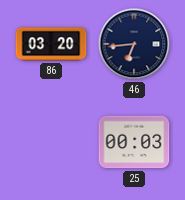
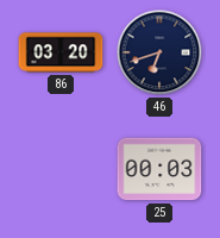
46: 6:44 -> 6:42 (159, 52)
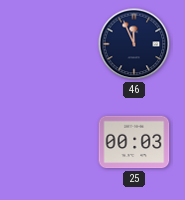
86: 03:20 -> none (61, 52)
46: 6:42 -> 11:56 (134, 44)
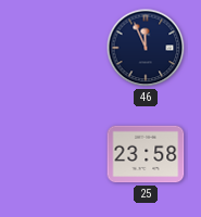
25: 00:03 -> 23:58 (146, 154)
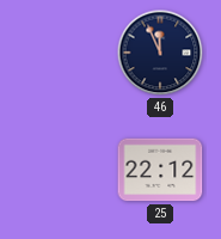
25: 23:58 -> 22:12 (160, 170)
